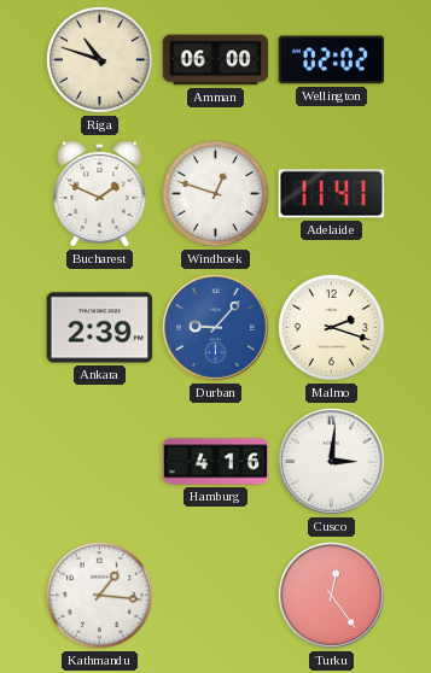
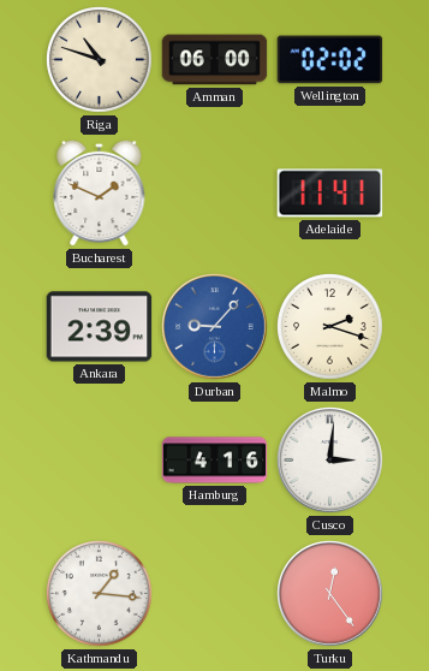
Windhoek: 12:48 -> none (216, 194)
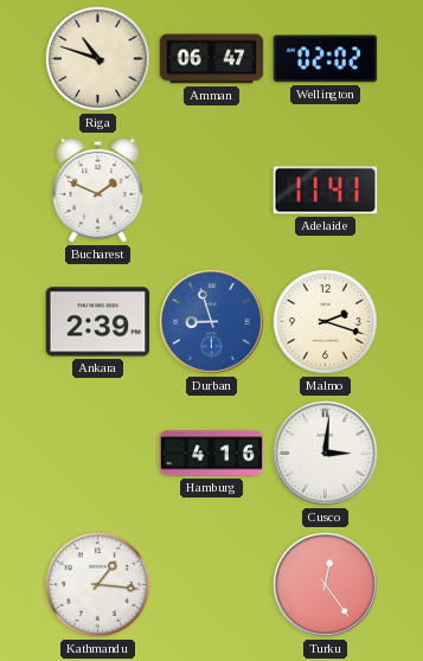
Amman: 06:00 -> 06:47 (212, 59)
Durban: 9:07 -> 8:57 (212, 322)
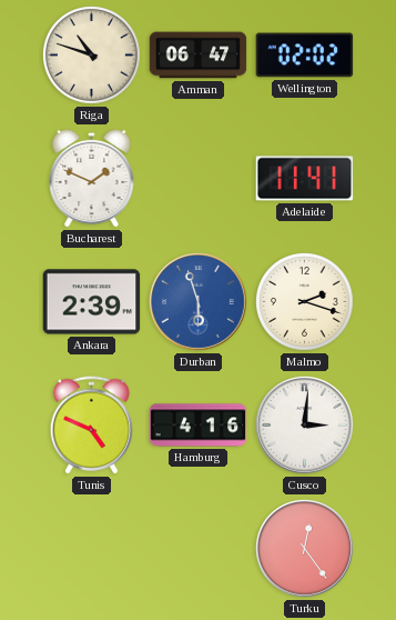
Durban: 8:57 -> 5:57 (199, 302)
Tunis: none -> 4:49 (91, 426)
Kathmandu: 1:16 -> none (98, 585)
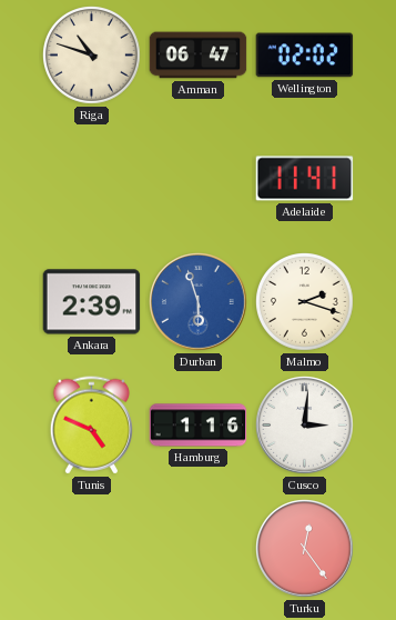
Bucharest: 1:49 -> none (92, 178)
Hamburg: 4:16 -> 1:16 (199, 426)
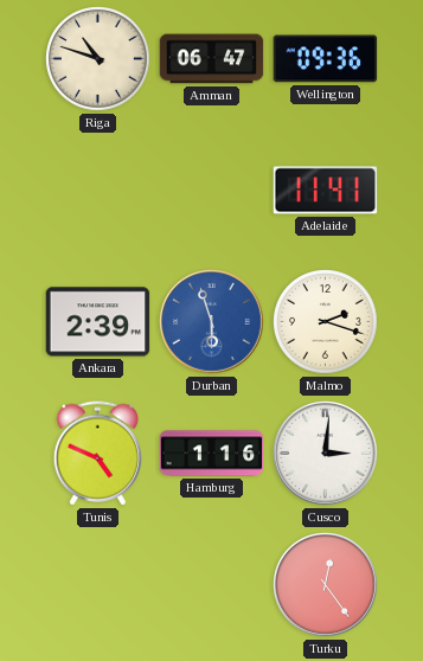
Wellington: 02:02 -> 09:36 (326, 59)
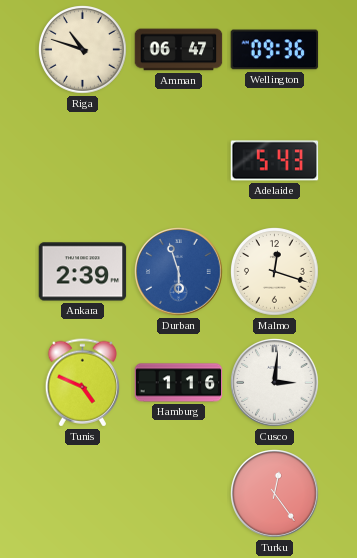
Adelaide: 11:41 -> 5:43 (275, 161)
Malmo: 2:18 -> 12:18 (275, 272)
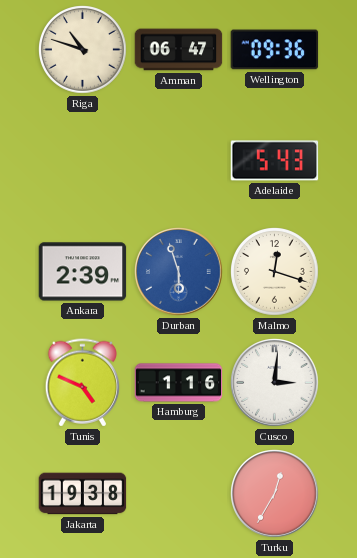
Jakarta: none -> 19:38 (83, 494)
Turku: 12:24 -> 12:35 (275, 494)
